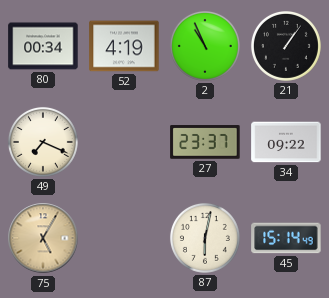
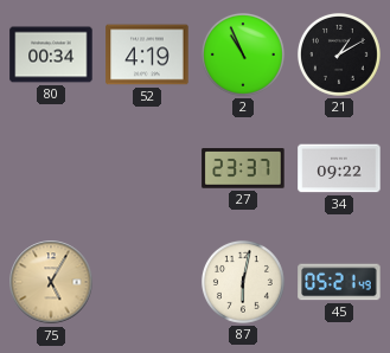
21: 1:06 -> 1:10 (339, 54)
49: 7:19 -> none (43, 142)
45: 15:14 -> 05:21 (339, 282)
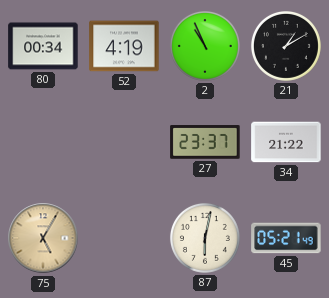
34: 09:22 -> 21:22 (286, 142)
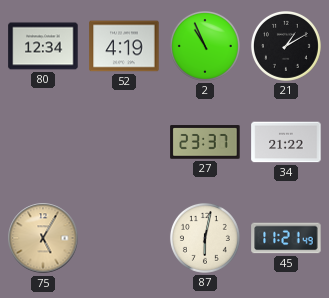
80: 00:34 -> 12:34 (43, 46)
45: 05:21 -> 11:21 (286, 238)
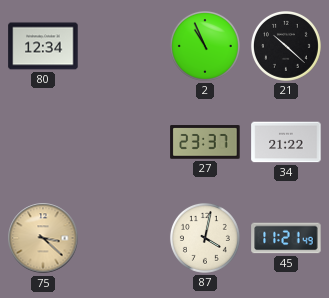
52: 4:19 -> none (124, 46)
21: 1:10 -> 10:22 (286, 46)
75: 5:05 -> 3:22 (43, 238)
87: 6:02 -> 4:02 (205, 238)
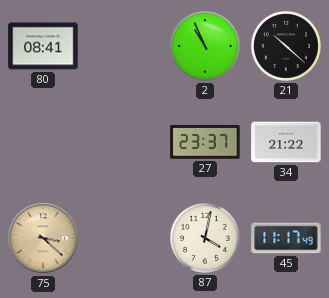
80: 12:34 -> 08:41 (43, 46)
45: 11:21 -> 11:17 (286, 238)
